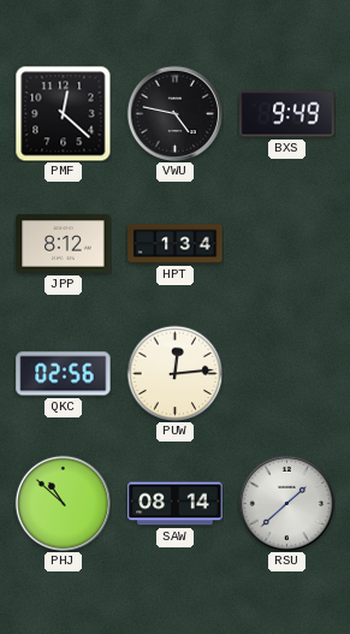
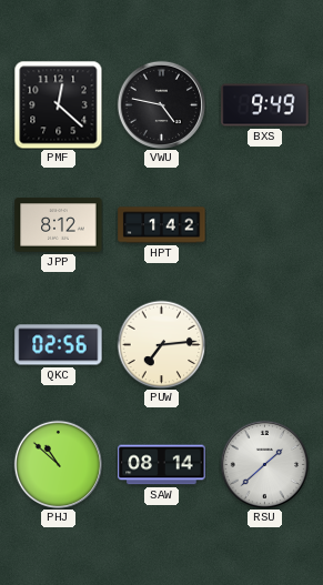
HPT: 1:34 -> 1:42 (162, 225)
PUW: 12:14 -> 7:14 (161, 344)
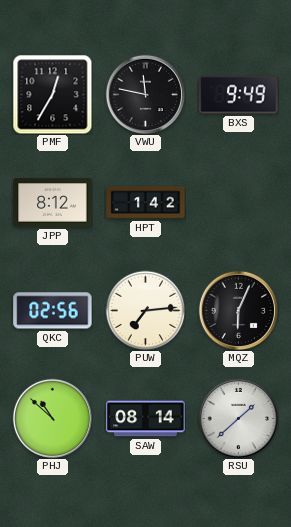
PMF: 12:22 -> 12:35 (52, 94)
VWU: 4:47 -> 11:47 (145, 94)
MQZ: none -> 6:04 (238, 310)
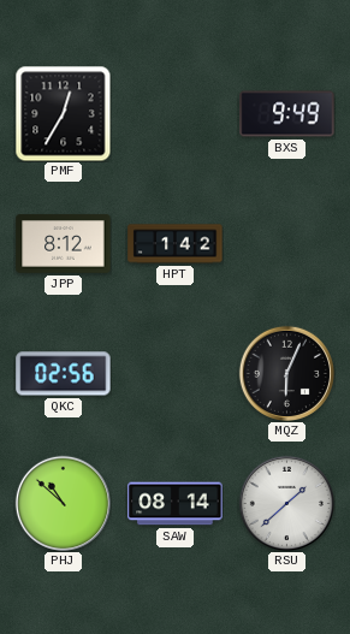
VWU: 11:47 -> none (145, 94)
PUW: 7:14 -> none (145, 310)
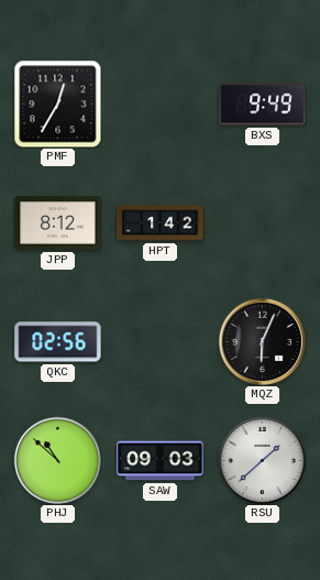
SAW: 08:14 -> 09:03 (161, 461)
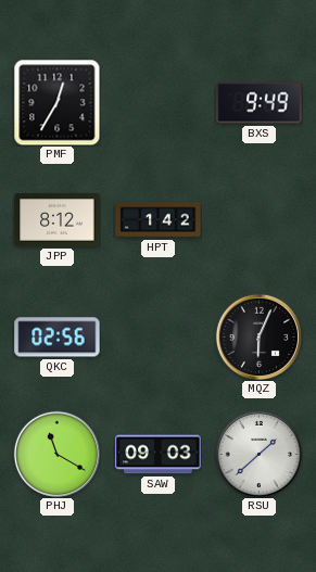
PHJ: 10:52 -> 11:20 (56, 454)
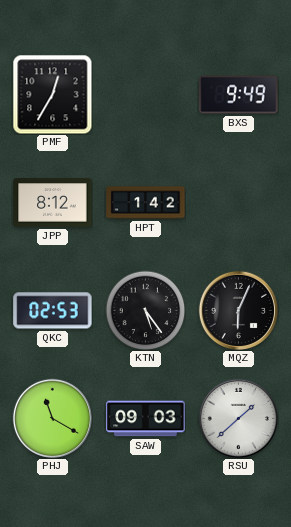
QKC: 02:56 -> 02:53 (53, 311)
KTN: none -> 5:24 (145, 310)
